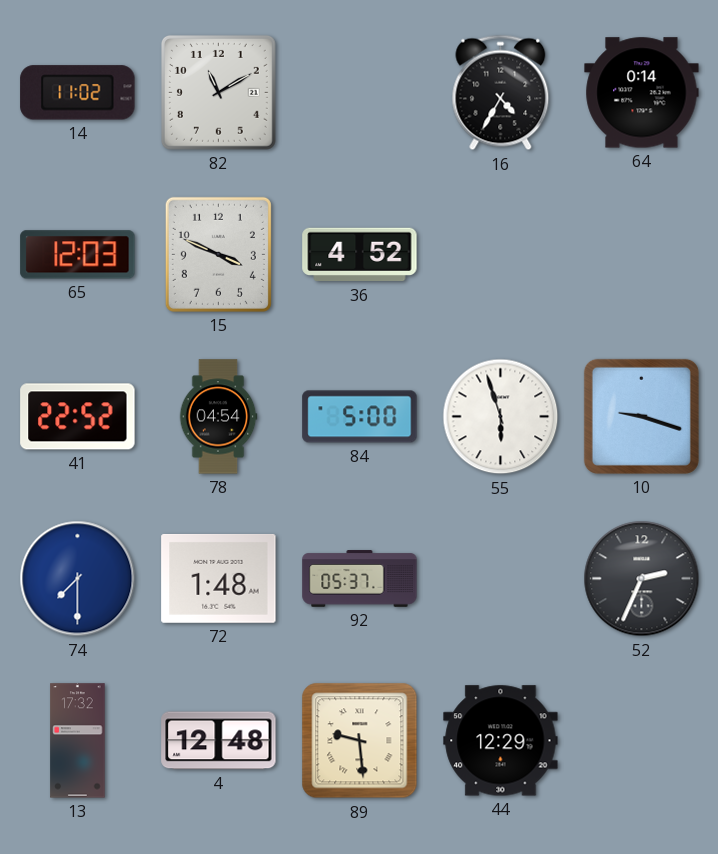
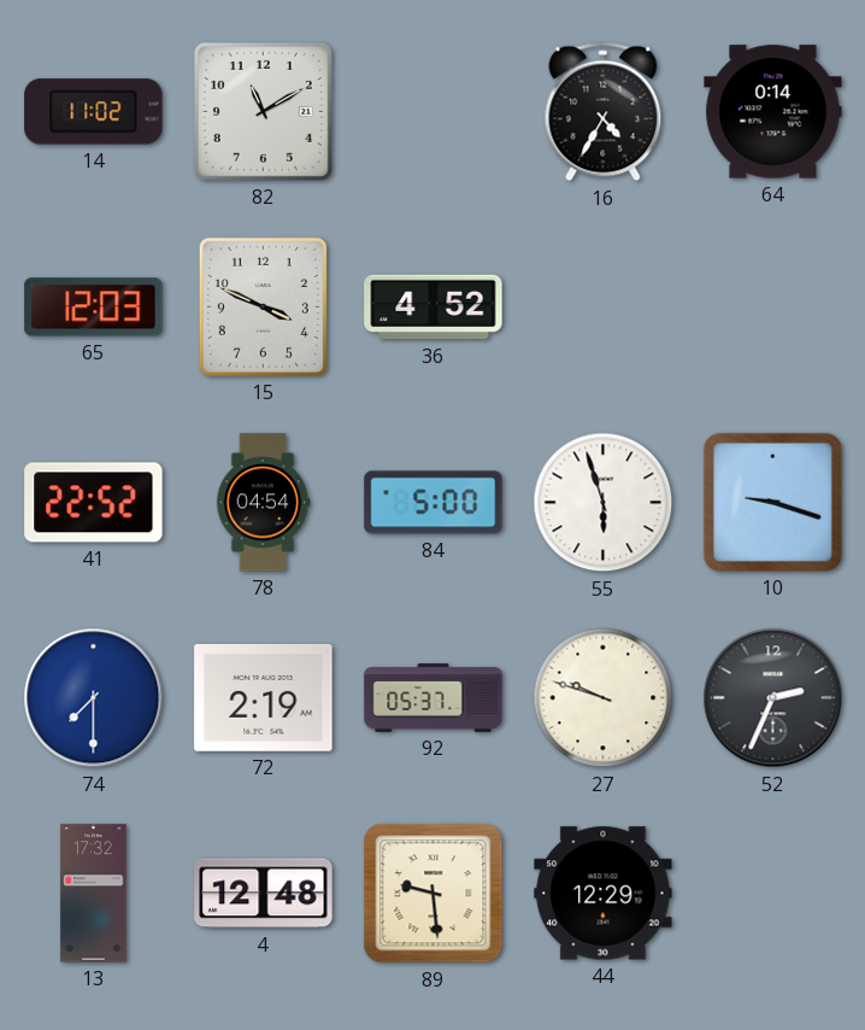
72: 1:48 -> 2:19 (264, 697)
27: none -> 9:48 (604, 698)
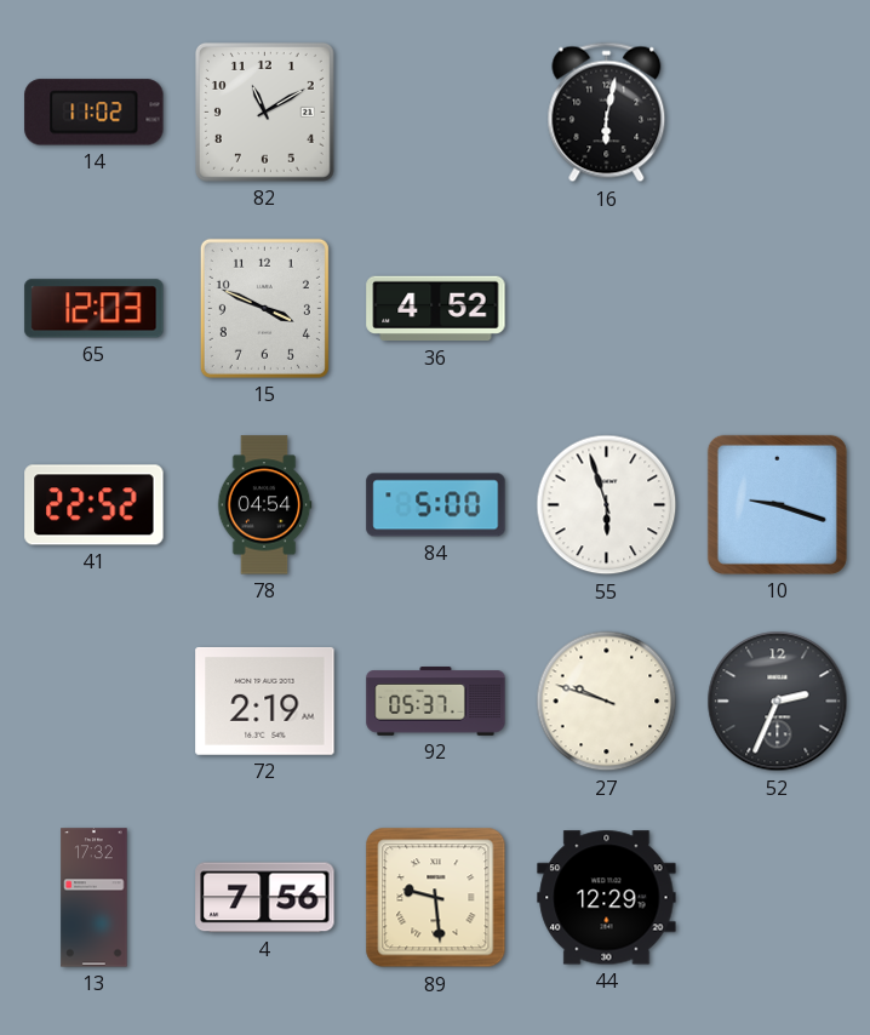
16: 4:35 -> 6:02 (607, 113)
64: 0:14 -> none (773, 112)
74: 7:30 -> none (94, 698)
4: 12:48 -> 7:56 (265, 898)
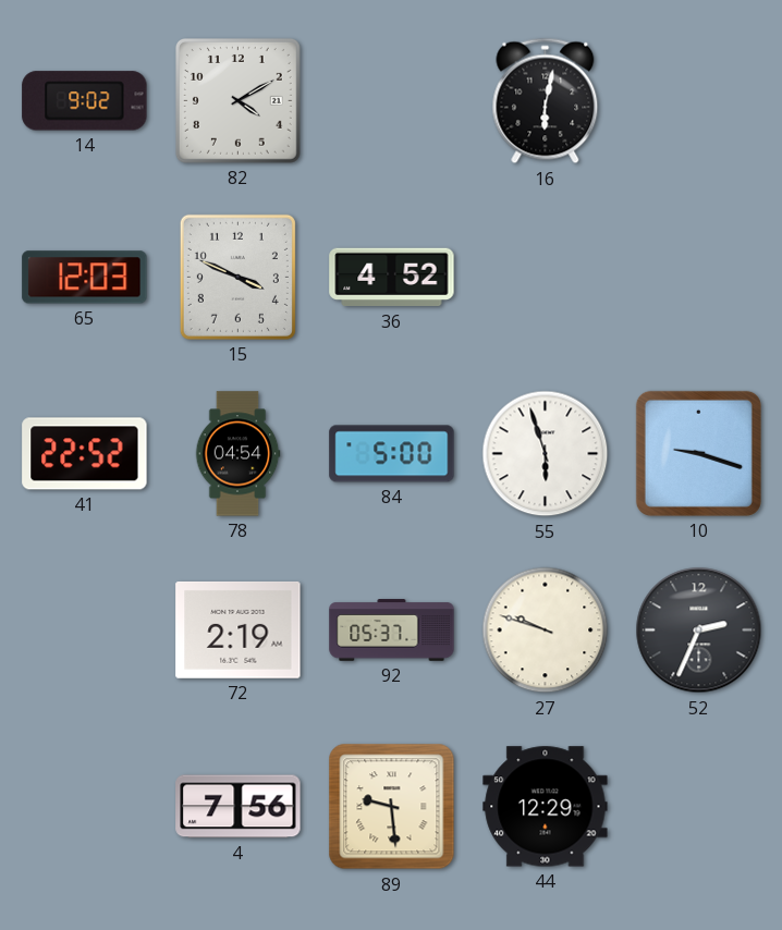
14: 11:02 -> 9:02 (85, 101)
82: 11:10 -> 4:10 (237, 100)
13: 17:32 -> none (95, 898)
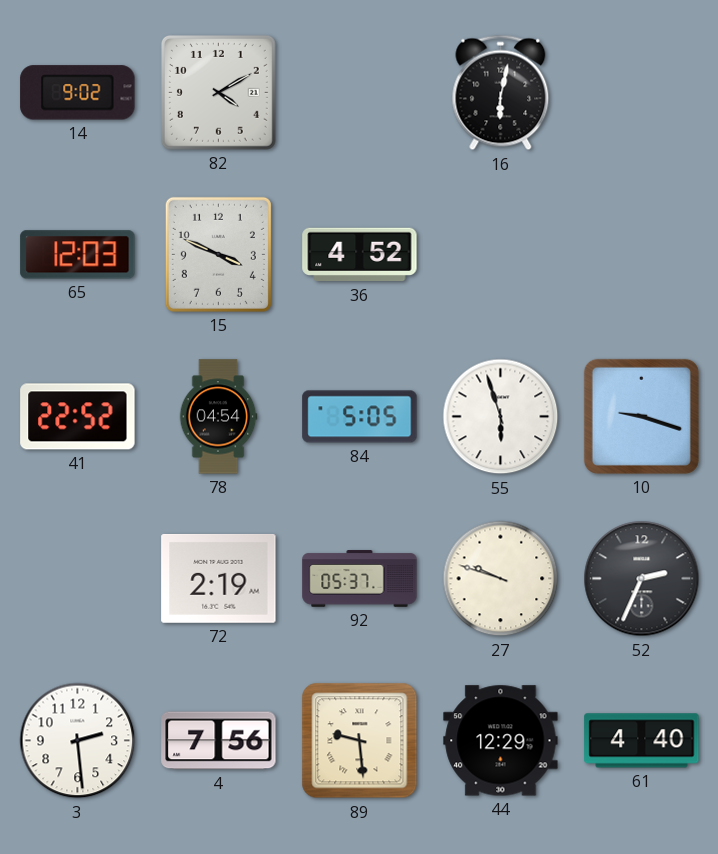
84: 5:00 -> 5:05 (360, 417)
3: none -> 2:29 (78, 741)
61: none -> 4:40 (642, 741)
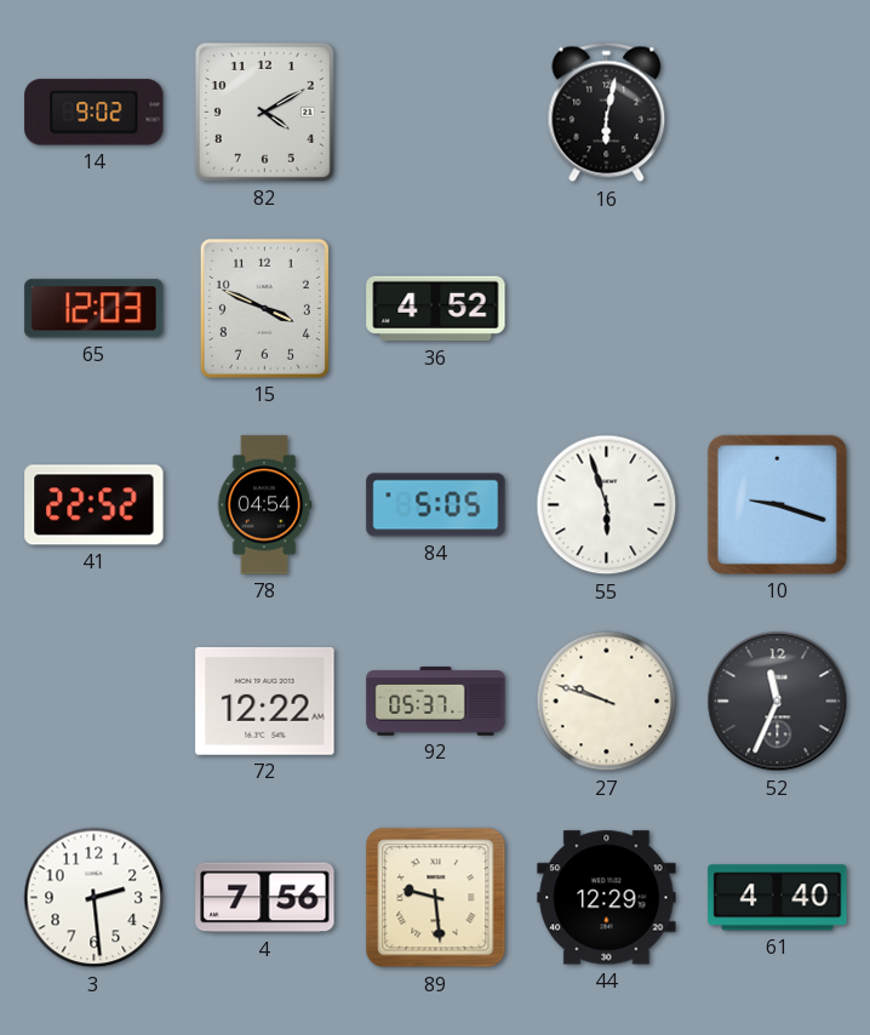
72: 2:19 -> 12:22 (265, 701)
52: 2:34 -> 11:34 (778, 702)
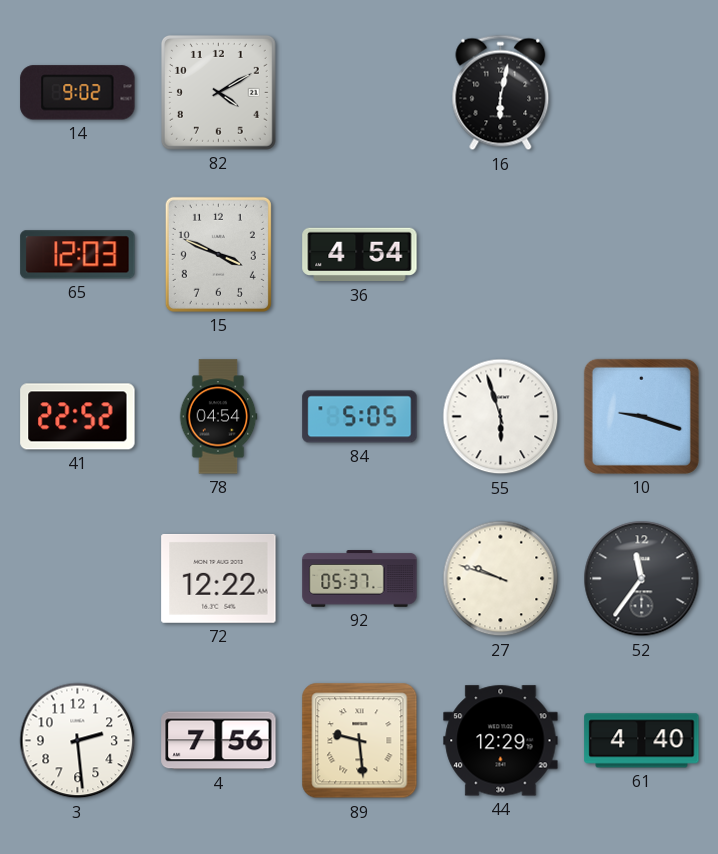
36: 4:52 -> 4:54 (360, 255)
52: 11:34 -> 11:36 (642, 579)
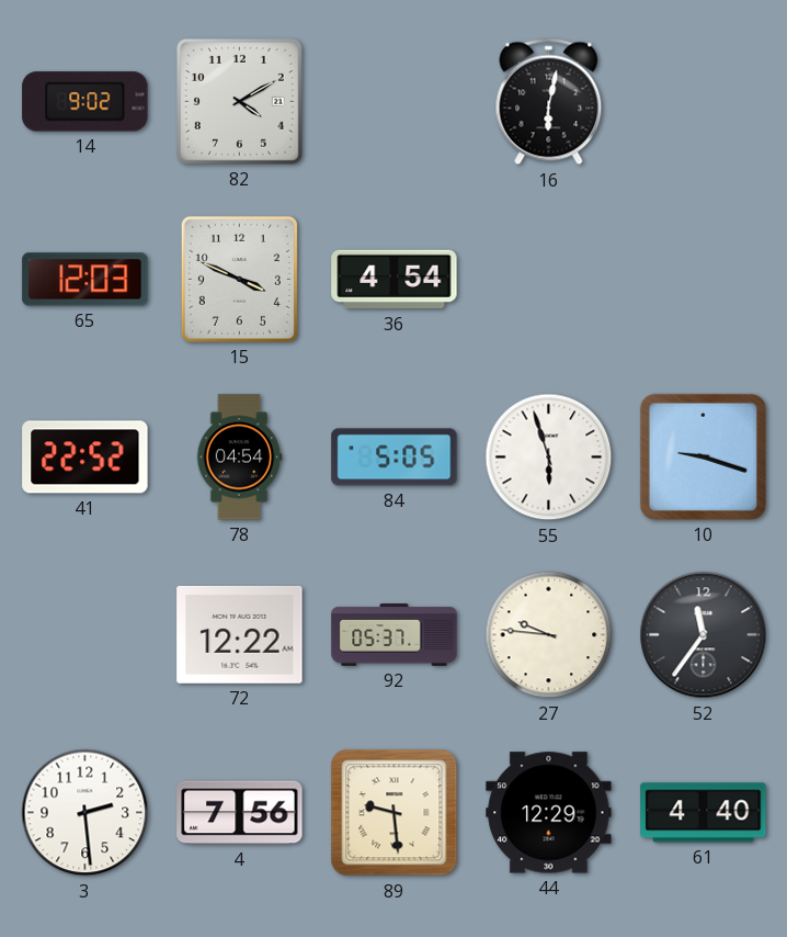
27: 9:48 -> 9:46 (549, 635)
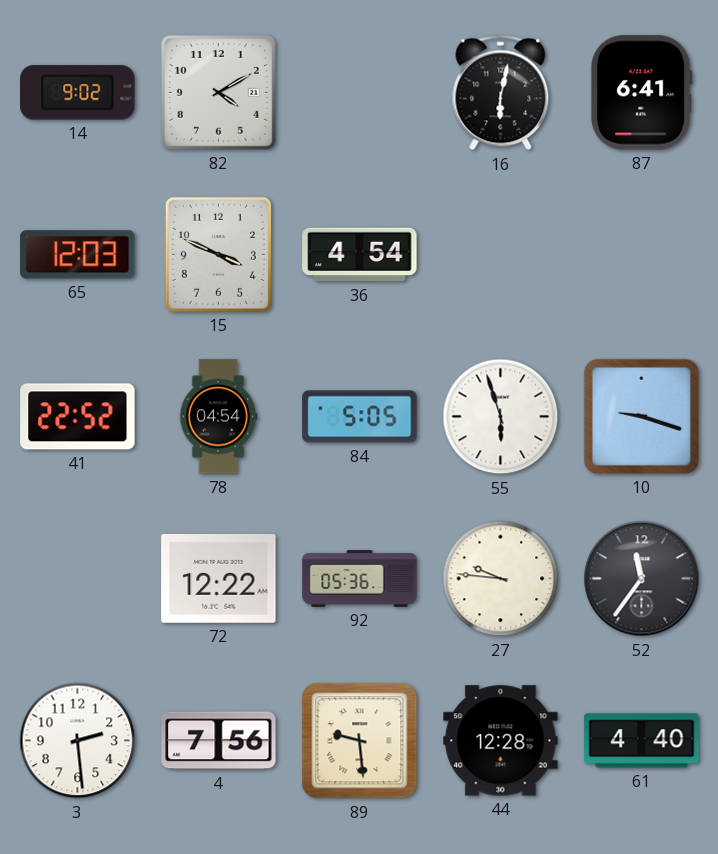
87: none -> 6:41 (641, 93)
92: 05:37 -> 05:36 (360, 579)
44: 12:29 -> 12:28 (501, 741)
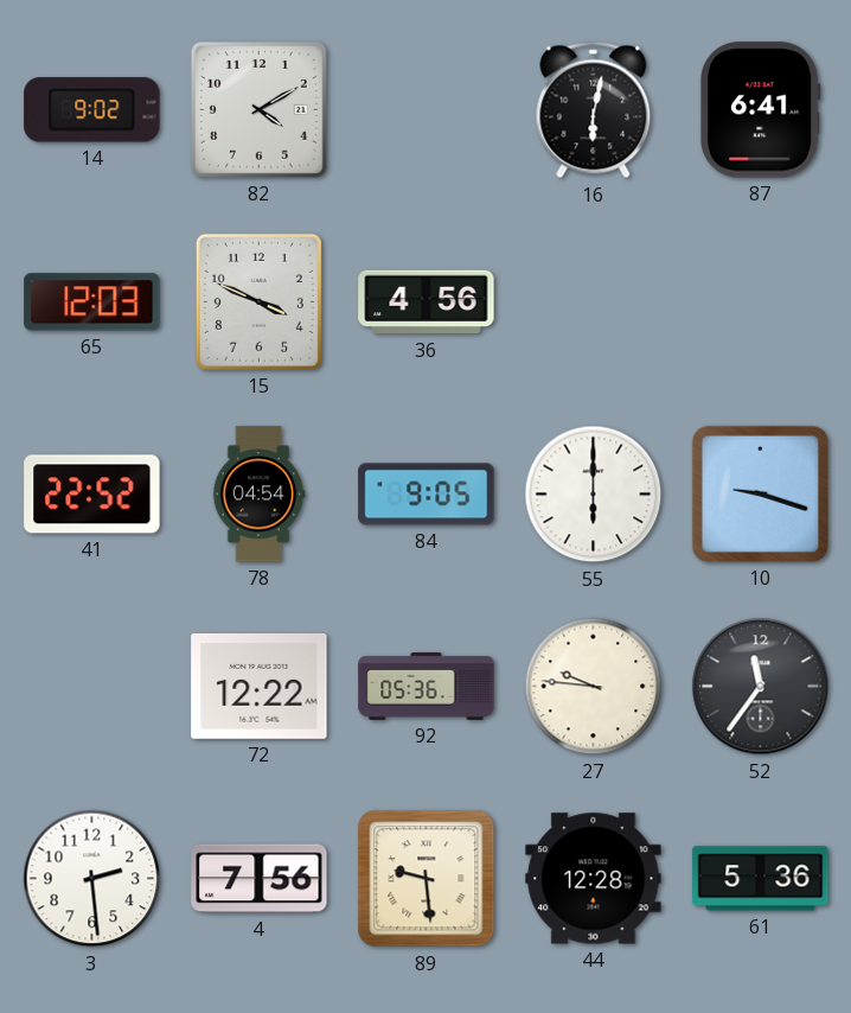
36: 4:54 -> 4:56 (427, 302)
84: 5:05 -> 9:05 (427, 495)
55: 5:57 -> 6:00 (594, 495)
61: 4:40 -> 5:36 (761, 879)
